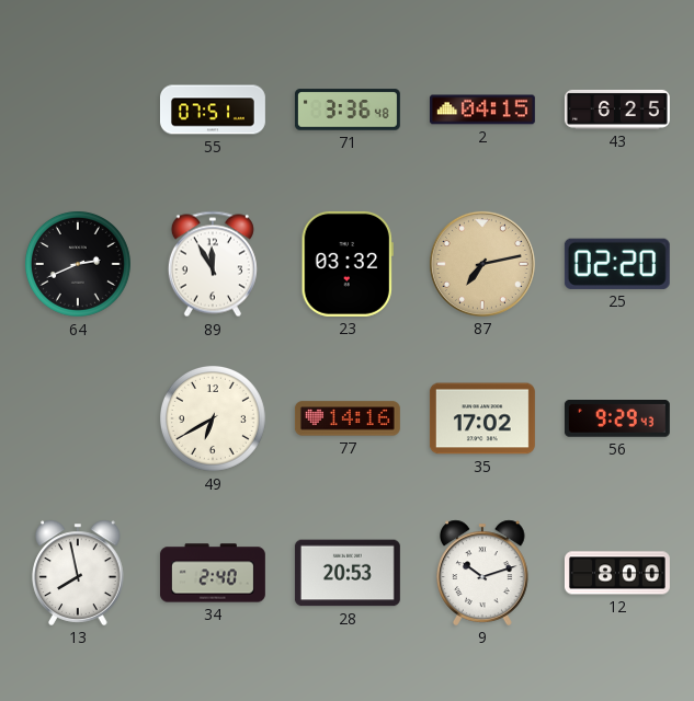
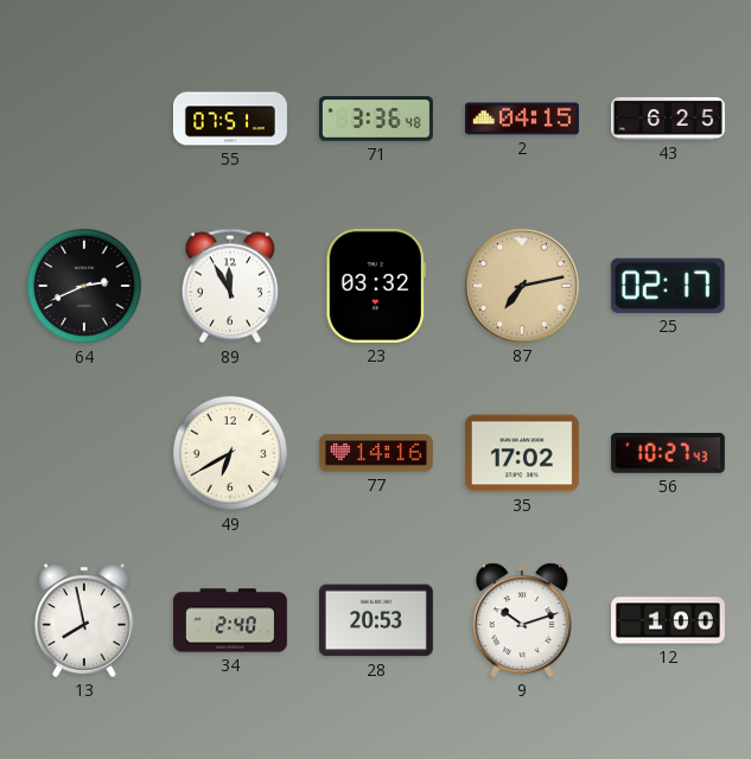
25: 02:20 -> 02:17 (668, 286)
56: 9:29 -> 10:27 (668, 454)
12: 8:00 -> 1:00 (668, 620)
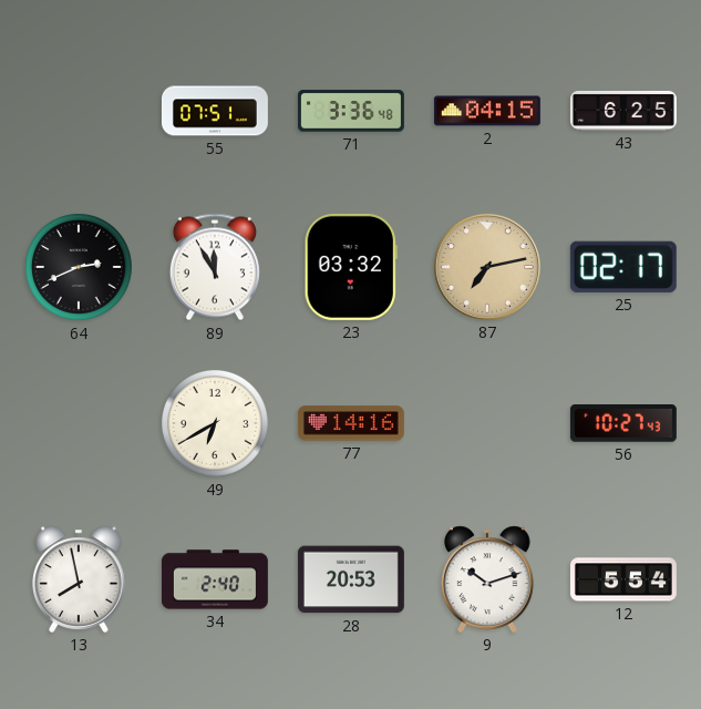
35: 17:02 -> none (522, 453)
12: 1:00 -> 5:54 (623, 579)
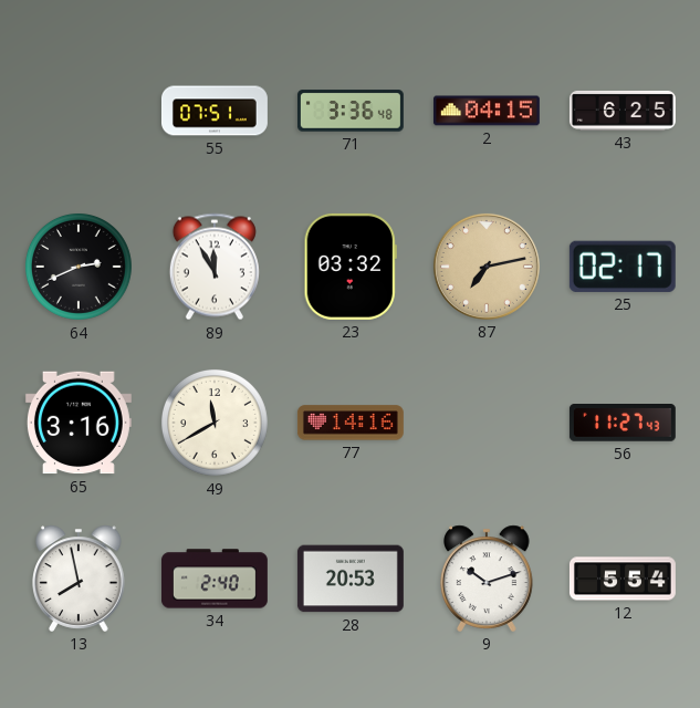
65: none -> 3:16 (79, 423)
49: 6:40 -> 11:40 (215, 423)
56: 10:27 -> 11:27 (623, 424)
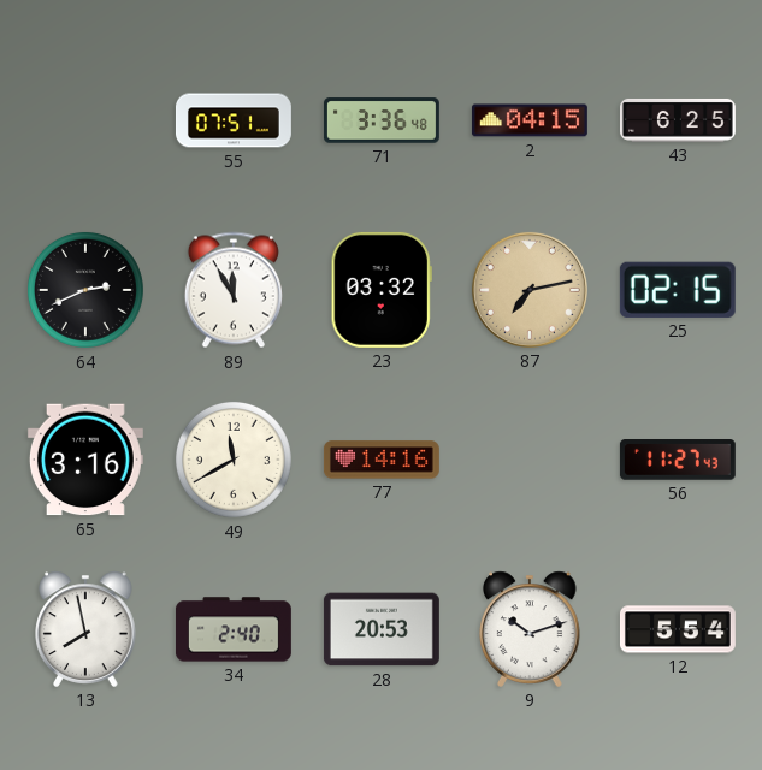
25: 02:17 -> 02:15 (678, 290)
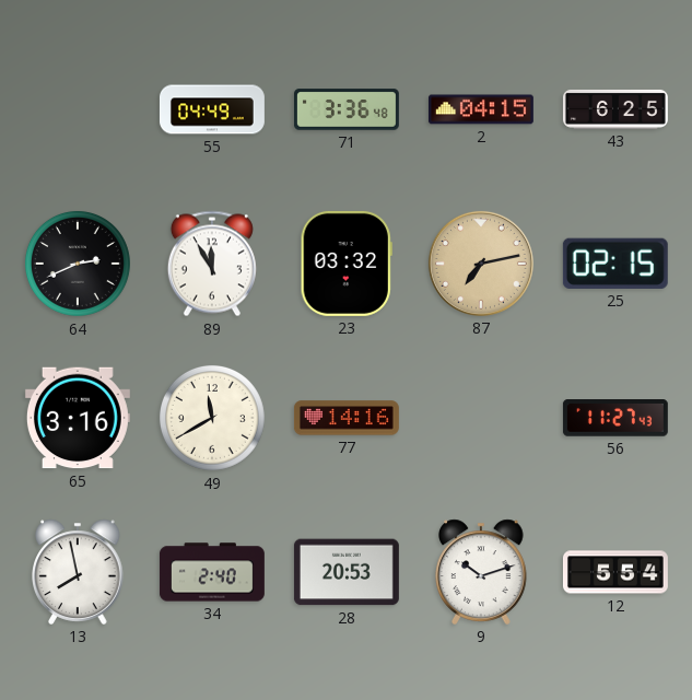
55: 07:51 -> 04:49 (212, 109)
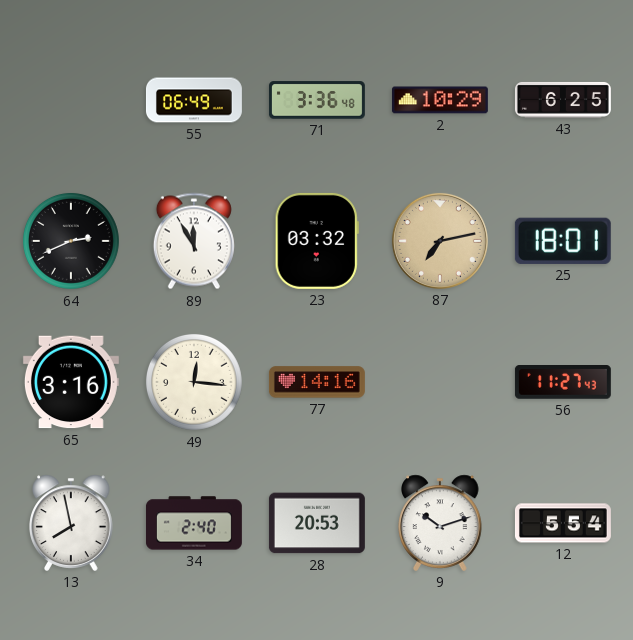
55: 04:49 -> 06:49 (194, 100)
2: 04:15 -> 10:29 (440, 100)
25: 02:15 -> 18:01 (563, 241)
49: 11:40 -> 12:16 (194, 382)
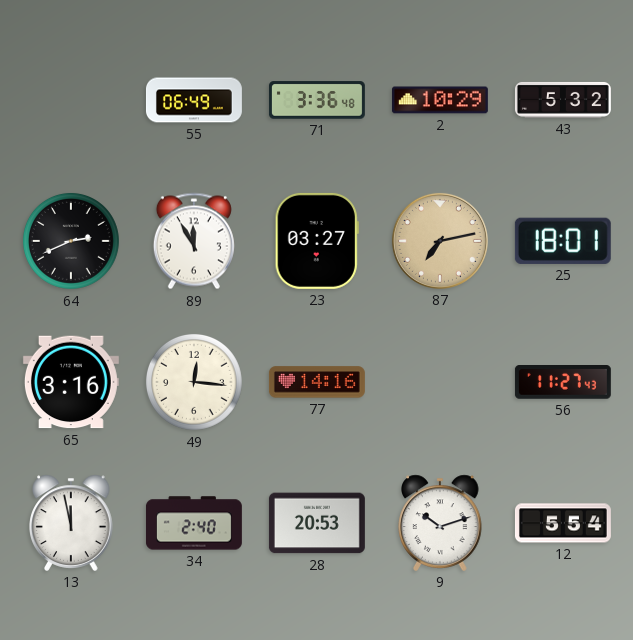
43: 6:25 -> 5:32 (563, 100)
23: 03:32 -> 03:27 (317, 241)
13: 7:58 -> 11:58 (71, 523)
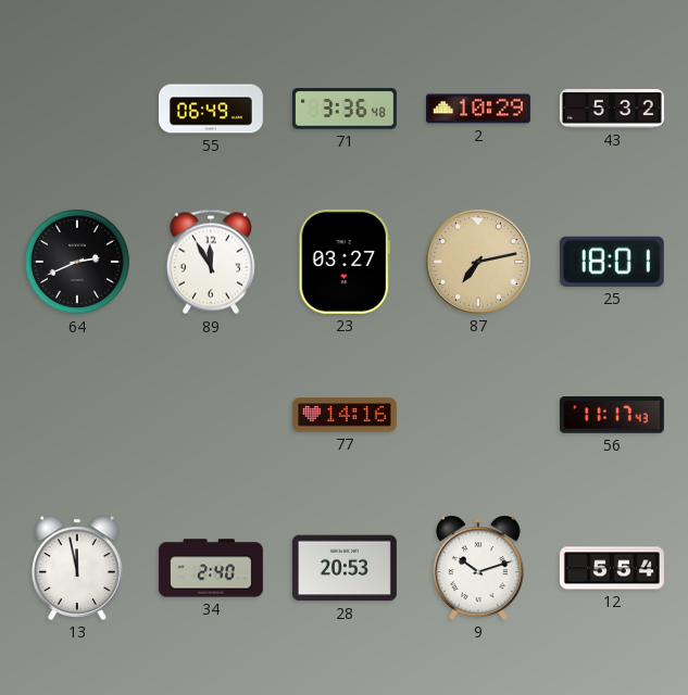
65: 3:16 -> none (71, 382)
49: 12:16 -> none (194, 382)
56: 11:27 -> 11:17 (612, 416)
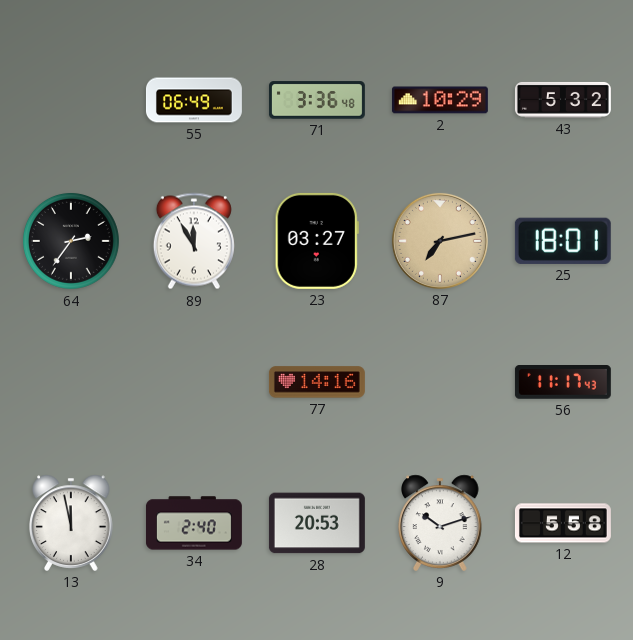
64: 2:41 -> 2:36 (71, 241)
12: 5:54 -> 5:58 (563, 523)
